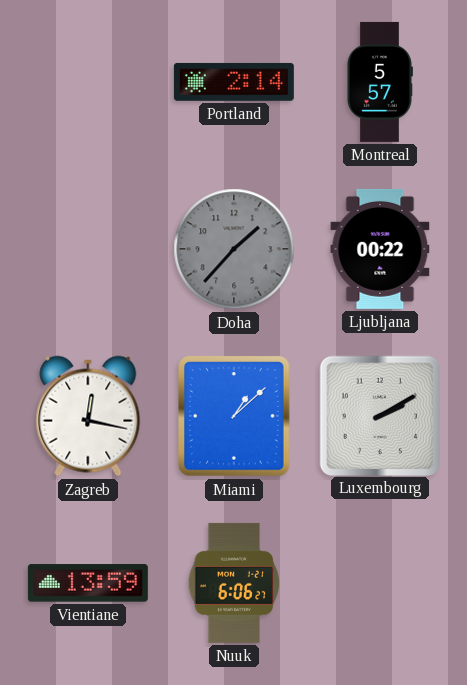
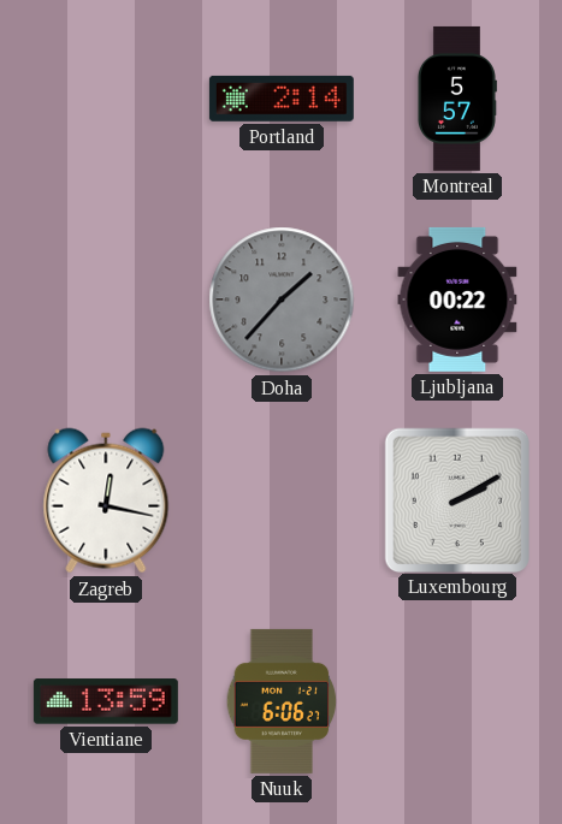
Miami: 1:08 -> none (234, 416)
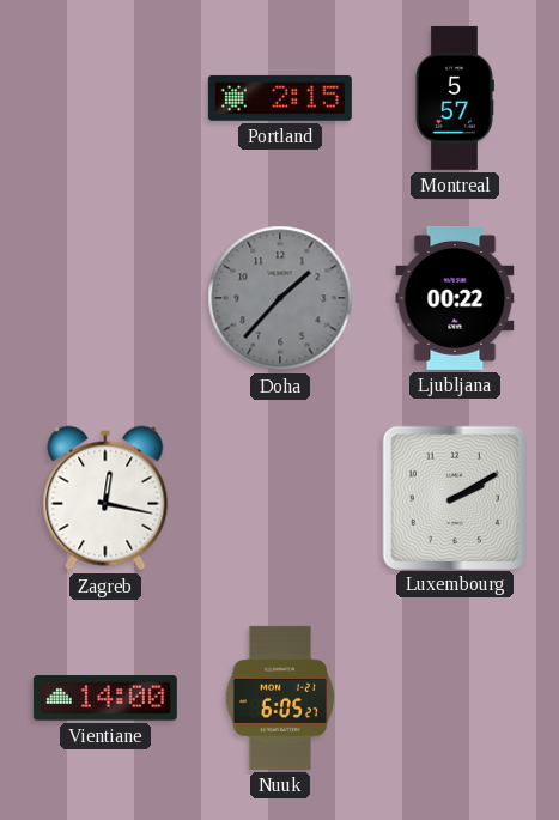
Portland: 2:14 -> 2:15 (280, 98)
Vientiane: 13:59 -> 14:00 (105, 698)
Nuuk: 6:06 -> 6:05 (280, 698)
